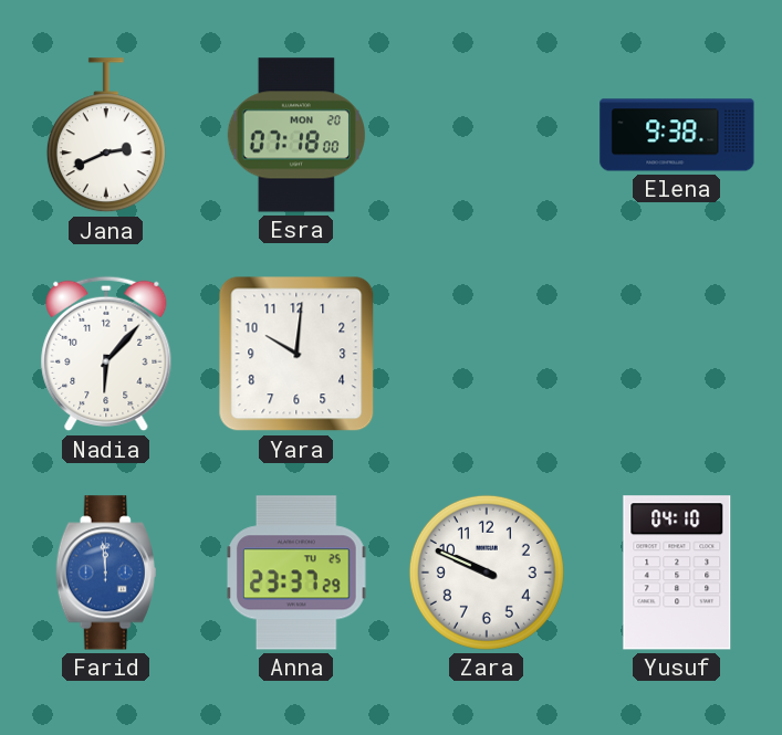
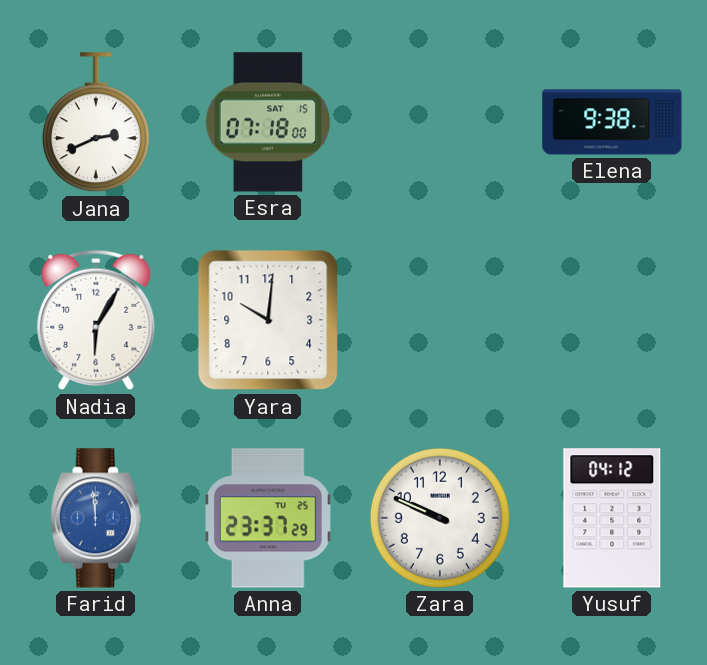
Esra date: MON 20 -> SAT 15 (268, 122)
Nadia: 6:07 -> 6:05 (96, 320)
Yusuf: 04:10 -> 04:12 (612, 518)
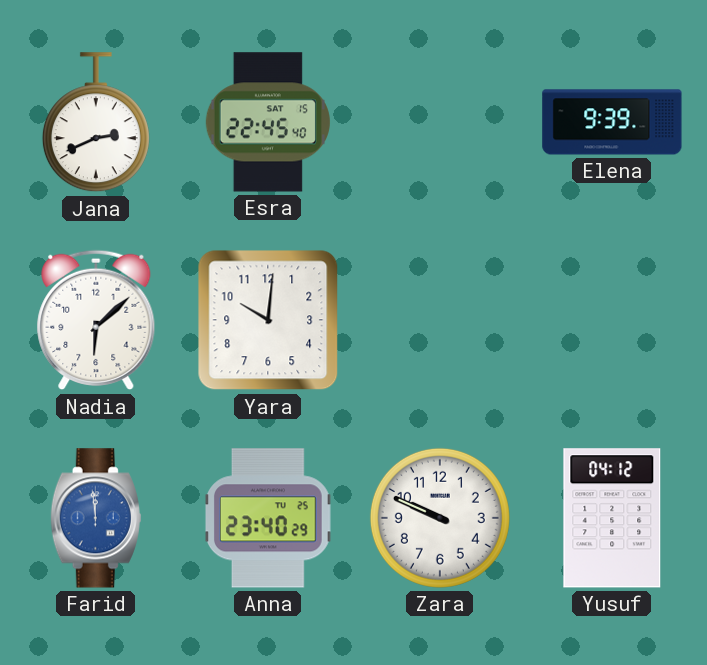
Esra: 07:18 -> 22:45 (268, 122)
Elena: 9:38 -> 9:39 (612, 122)
Nadia: 6:05 -> 6:08 (96, 320)
Anna: 23:37 -> 23:40 (268, 518)
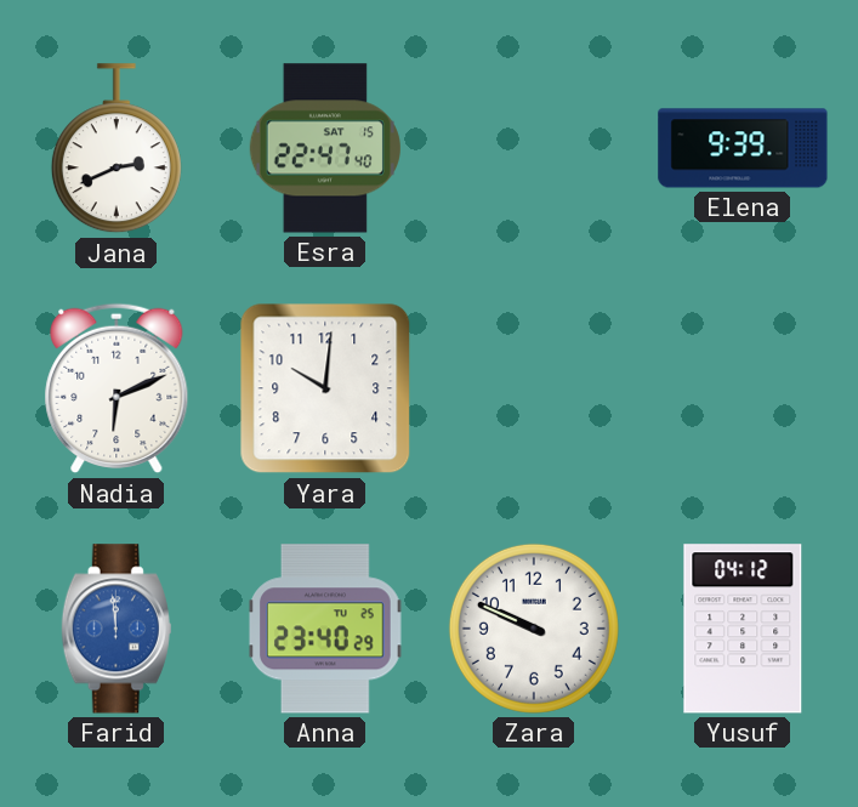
Esra: 22:45 -> 22:47 (325, 148)
Nadia: 6:08 -> 6:11 (117, 388)
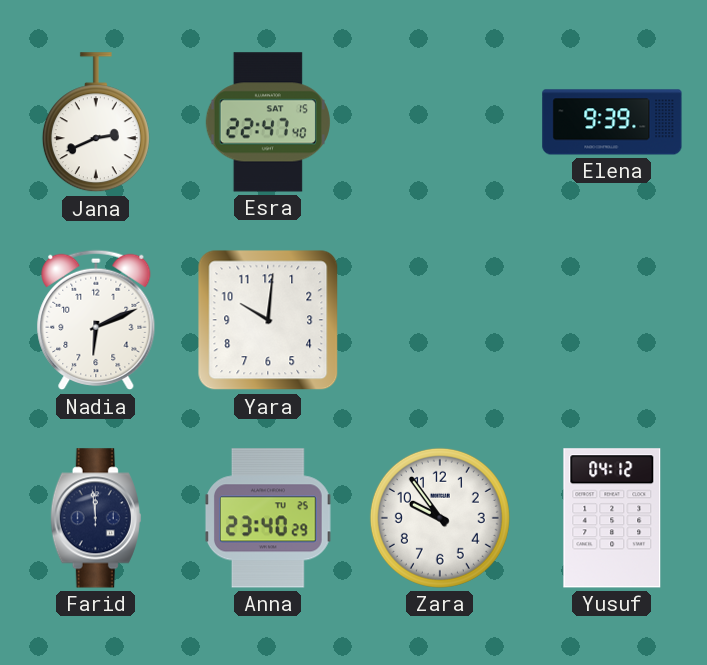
Farid dial: blue -> navy (96, 518)
Zara: 9:49 -> 9:54 (440, 518)
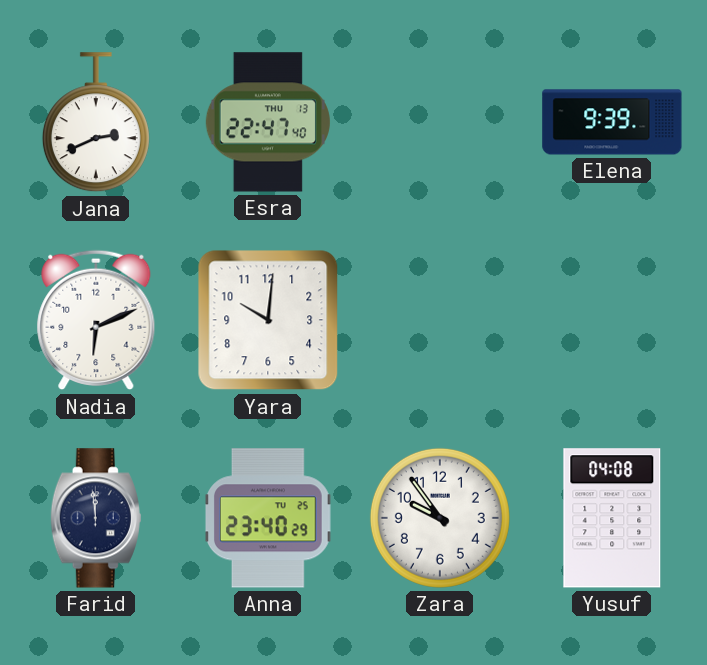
Esra date: SAT 15 -> THU 13 (268, 122)
Yusuf: 04:12 -> 04:08 (612, 518)
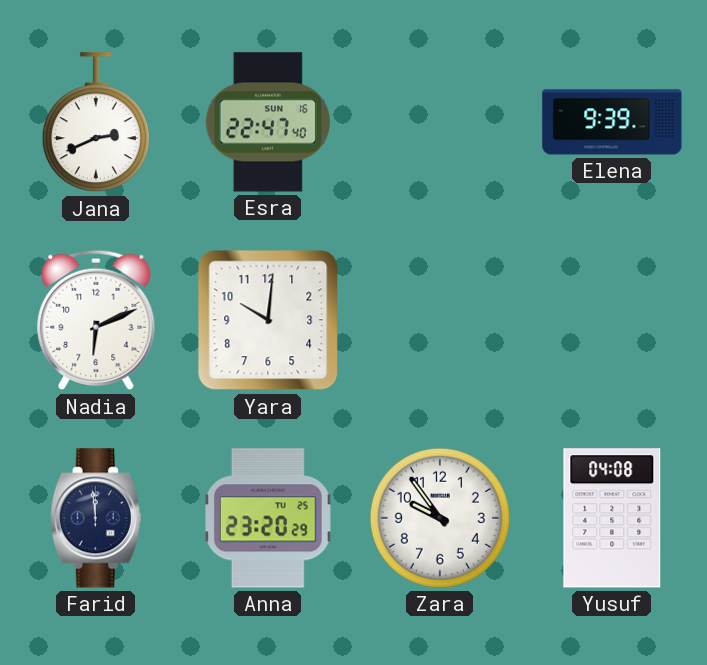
Esra date: THU 13 -> SUN 16 (268, 122)
Anna: 23:40 -> 23:20 (268, 518)
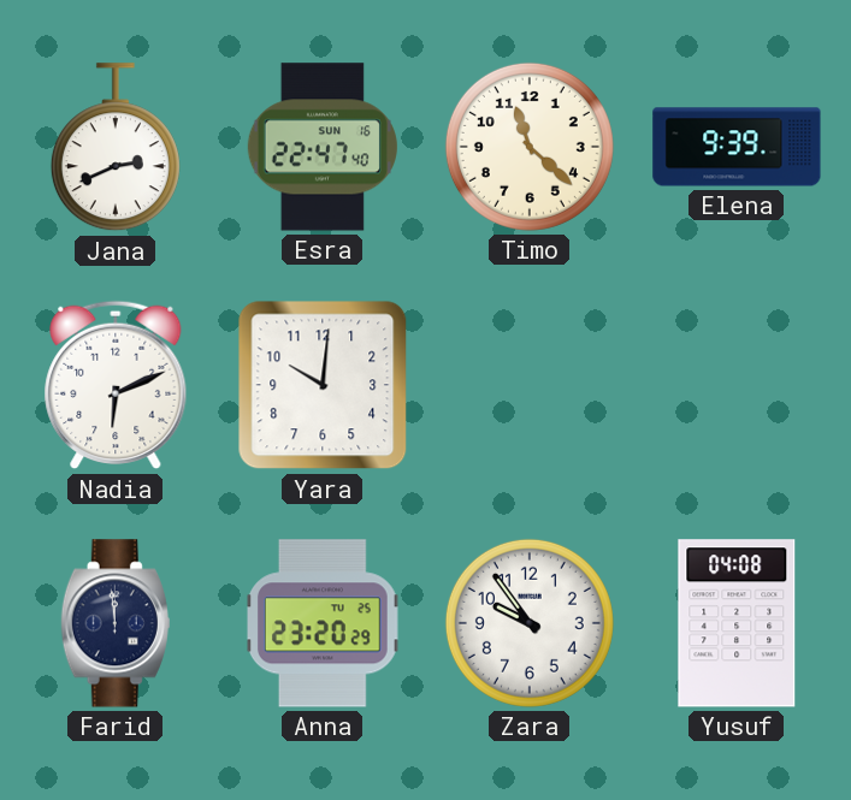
Timo: none -> 11:22 (530, 147)
